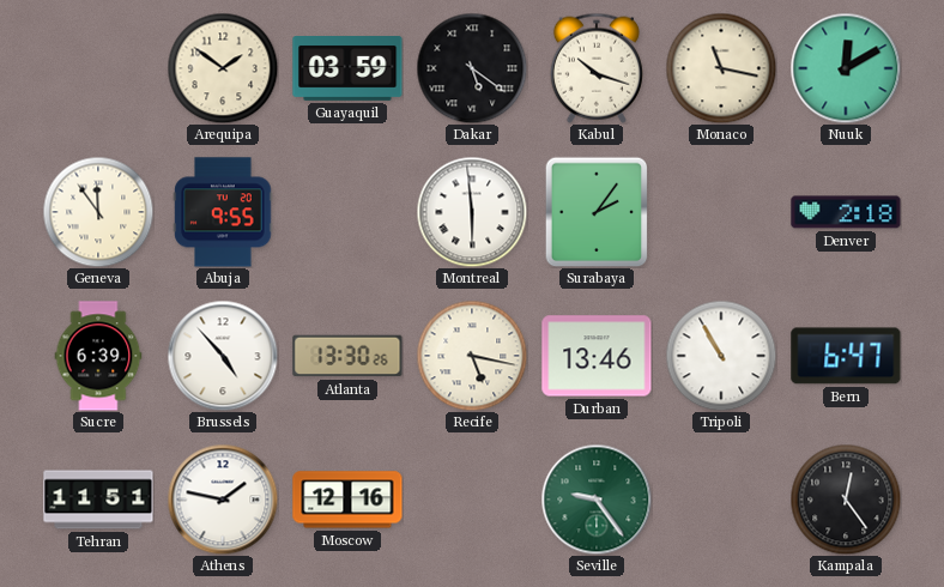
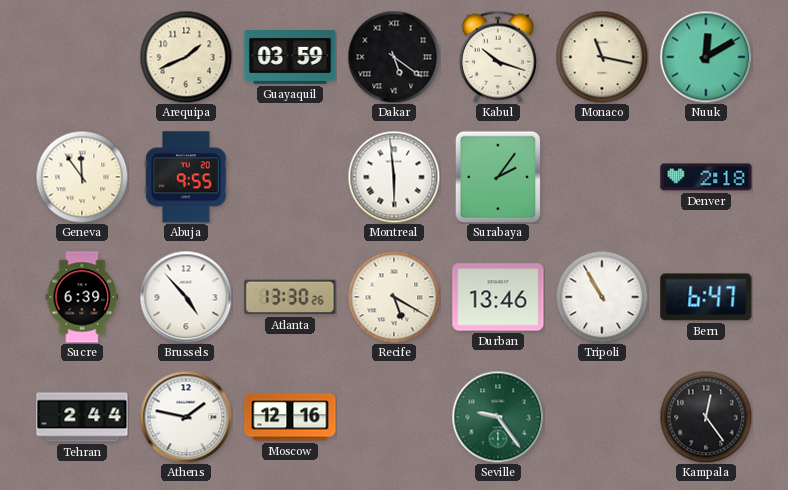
Arequipa: 1:51 -> 1:41 (186, 57)
Recife: 5:17 -> 5:20 (394, 297)
Tehran: 11:51 -> 2:44 (82, 417)
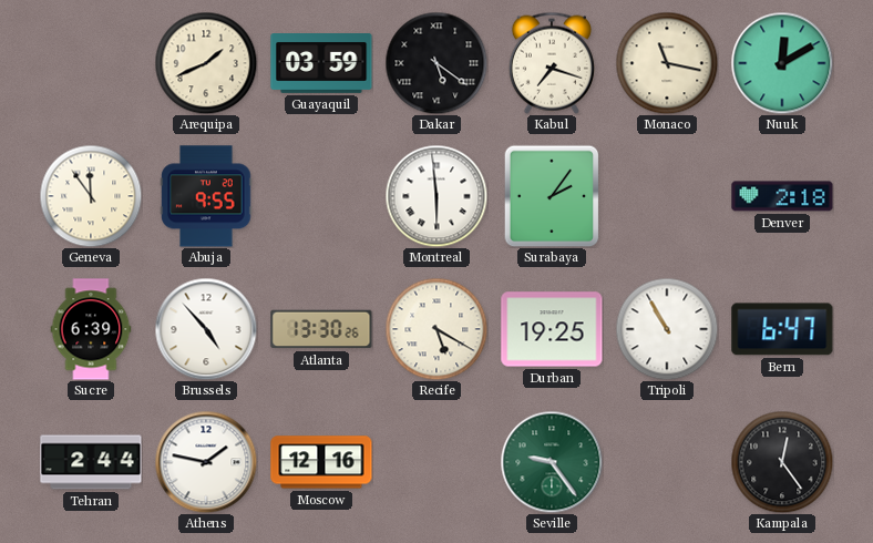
Kabul: 10:18 -> 7:18 (552, 63)
Durban: 13:46 -> 19:25 (552, 329)
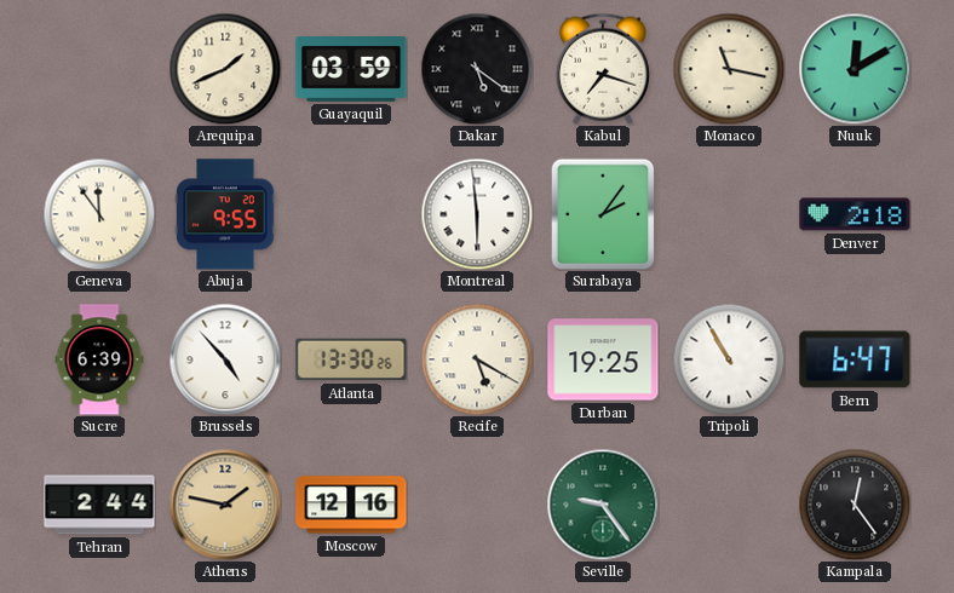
Athens dial: white -> champagne (225, 505)
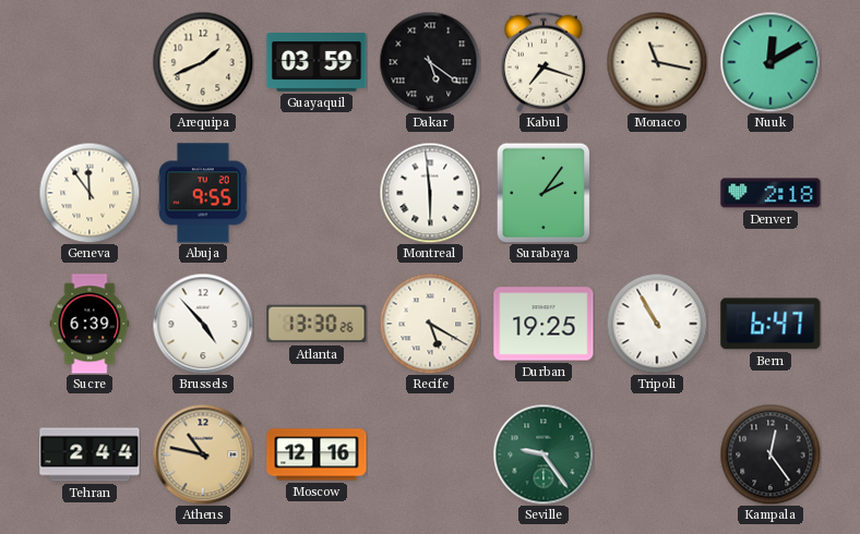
Athens: 1:47 -> 10:47 (203, 454)
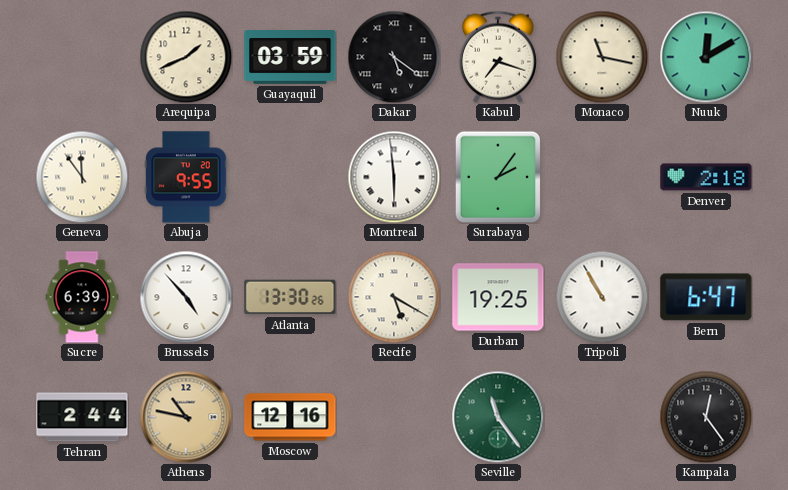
Seville: 9:24 -> 11:24 (498, 417)
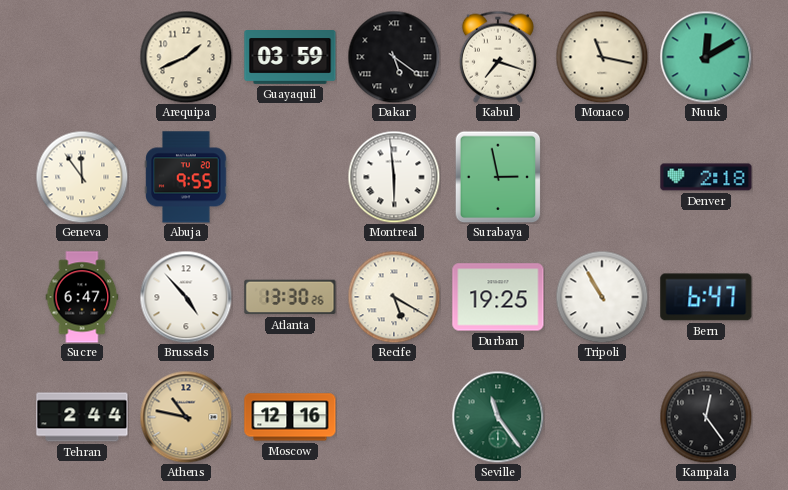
Surabaya: 2:06 -> 2:58 (498, 177)
Sucre: 6:39 -> 6:47 (82, 297)
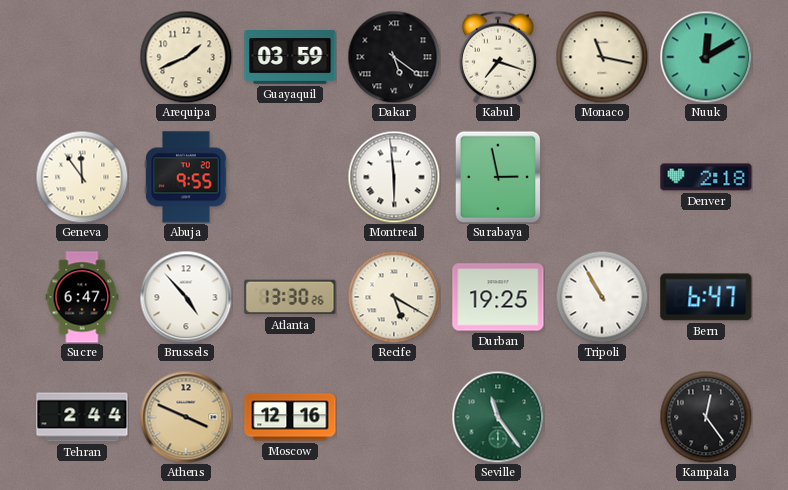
Athens: 10:47 -> 3:49 (186, 417)
